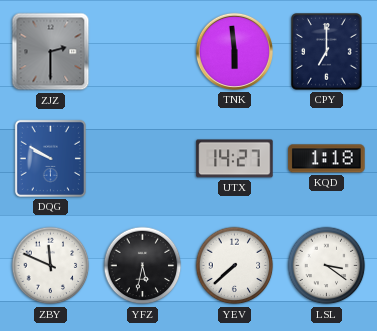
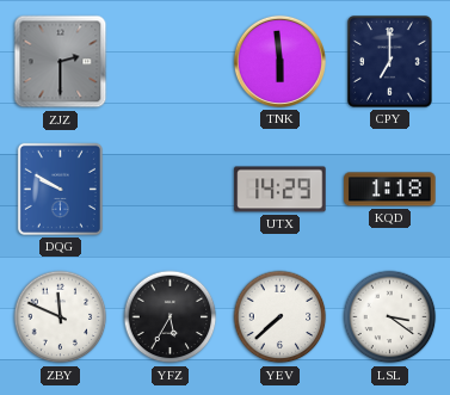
UTX: 14:27 -> 14:29 (281, 190)
YFZ: 5:32 -> 5:35 (171, 317)
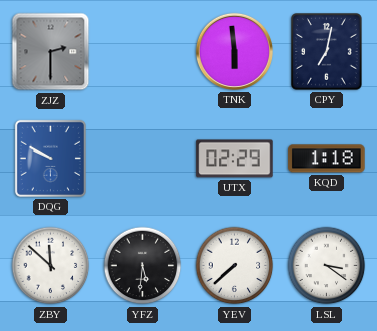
CPY: 7:00 -> 7:02 (327, 52)
UTX: 14:29 -> 02:29 (235, 159)
ZBY: 11:49 -> 11:52 (51, 266)
YFZ: 5:35 -> 5:31 (143, 266)
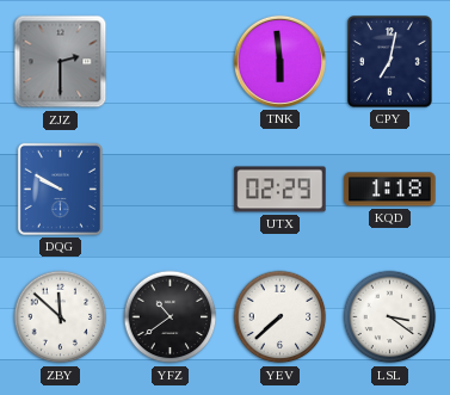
YFZ: 5:31 -> 10:39 (171, 317)
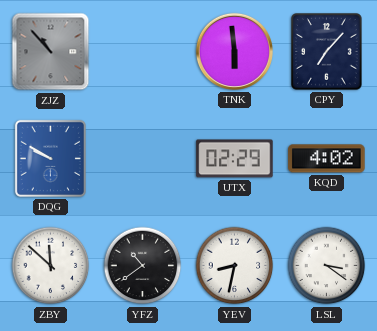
ZJZ: 2:30 -> 10:53 (51, 52)
CPY: 7:02 -> 7:07 (327, 52)
KQD: 1:18 -> 4:02 (327, 159)
YEV: 7:38 -> 8:32 (235, 266)
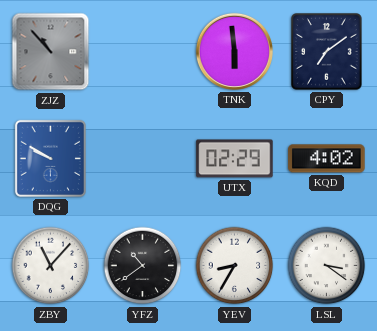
CPY: 7:07 -> 7:09 (327, 52)
ZBY: 11:52 -> 11:07 (51, 266)
YEV: 8:32 -> 8:35 (235, 266)
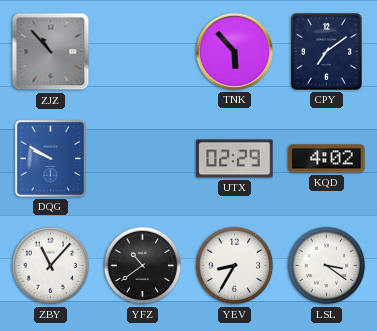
TNK: 5:59 -> 5:53 (234, 51)
